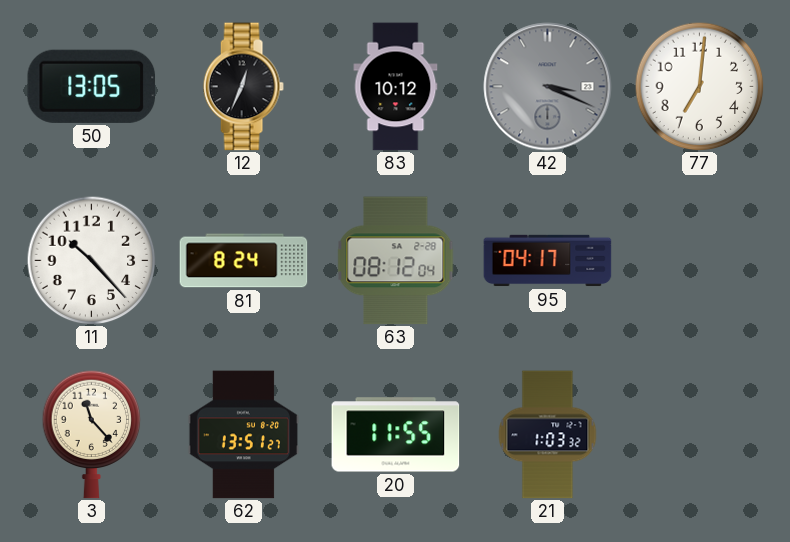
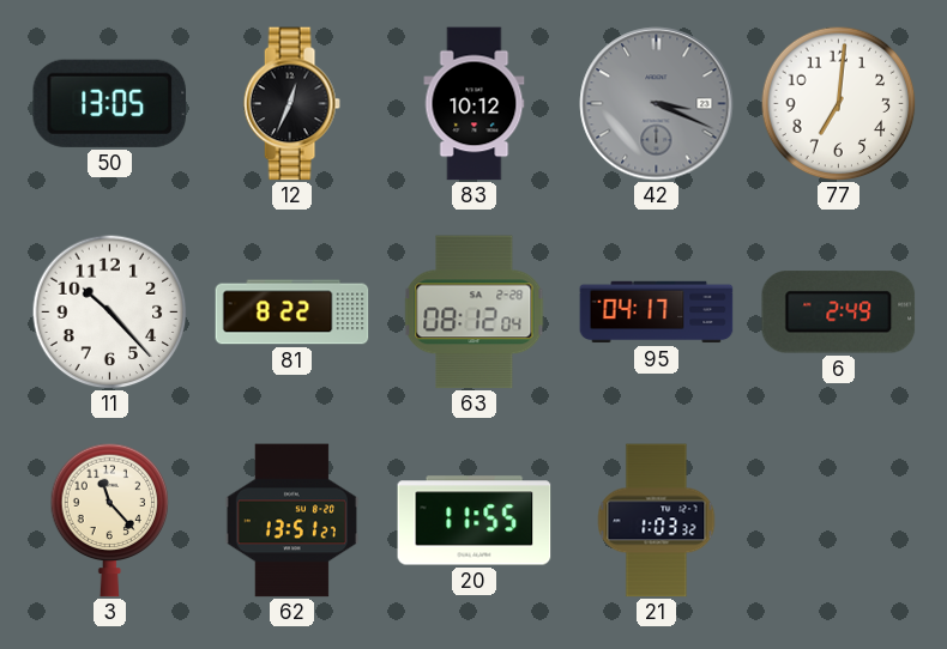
81: 8:24 -> 8:22 (292, 313)
6: none -> 2:49 (839, 313)
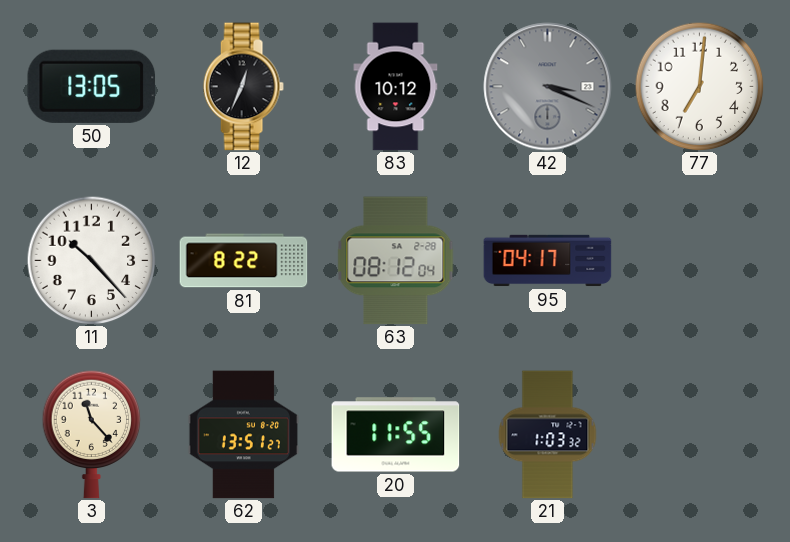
6: 2:49 -> none (839, 313)
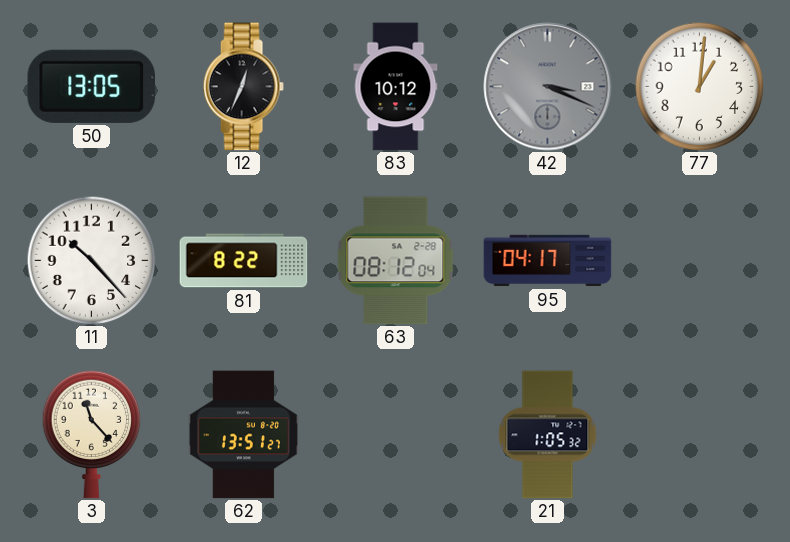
77: 7:01 -> 1:01 (699, 86)
20: 11:55 -> none (396, 435)
21: 1:03 -> 1:05 (548, 435)
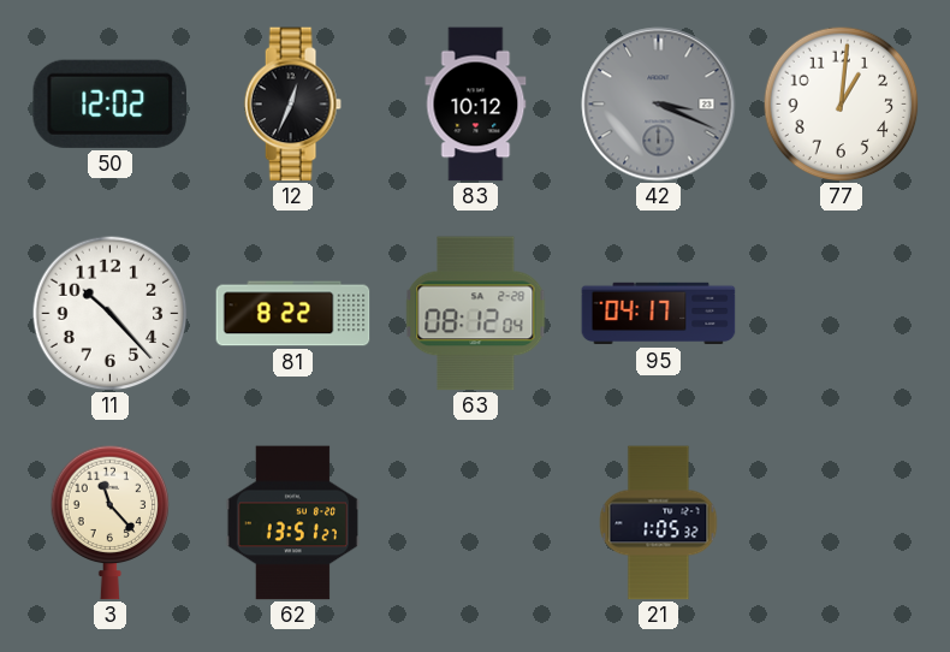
50: 13:05 -> 12:02 (111, 103)
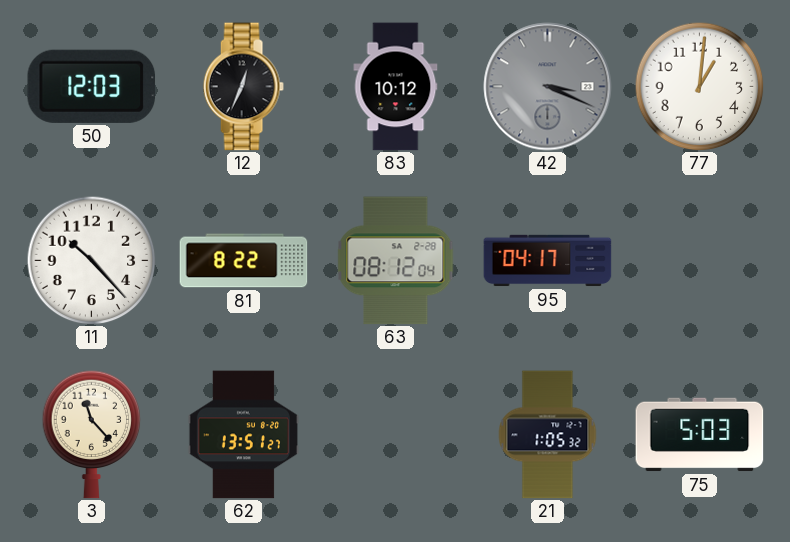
50: 12:02 -> 12:03 (92, 86)
75: none -> 5:03 (700, 435)
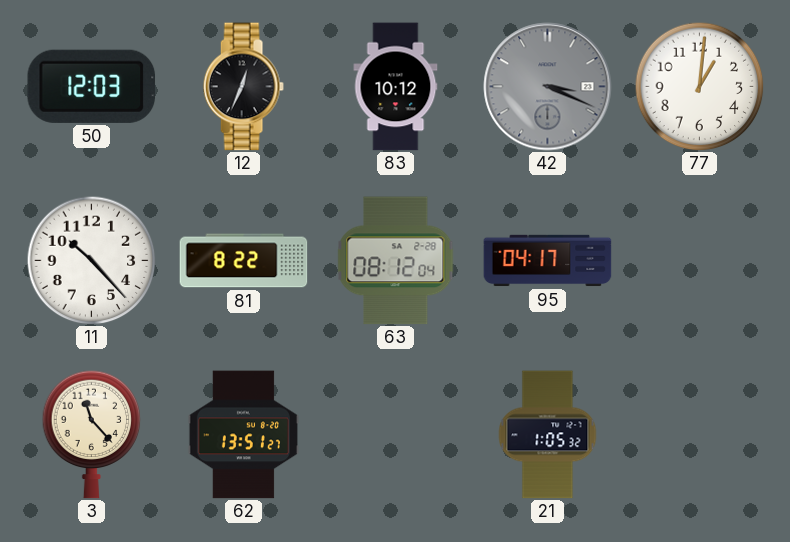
75: 5:03 -> none (700, 435)
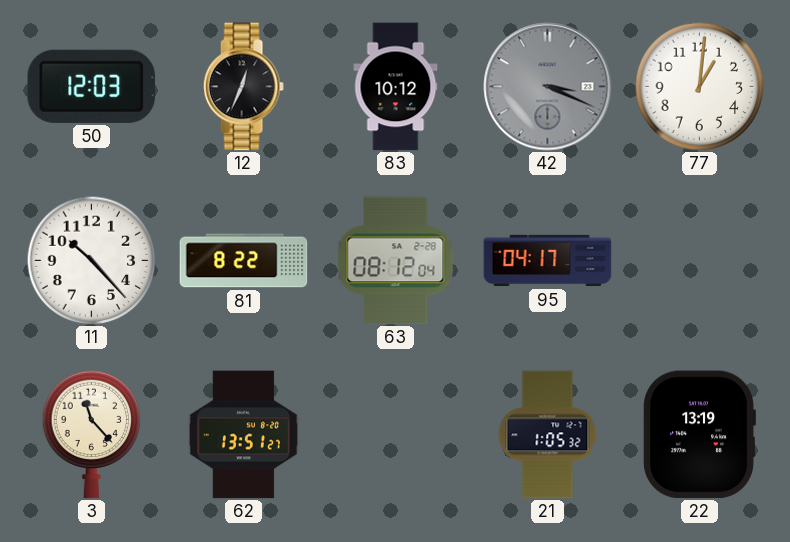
22: none -> 13:19 (699, 435)
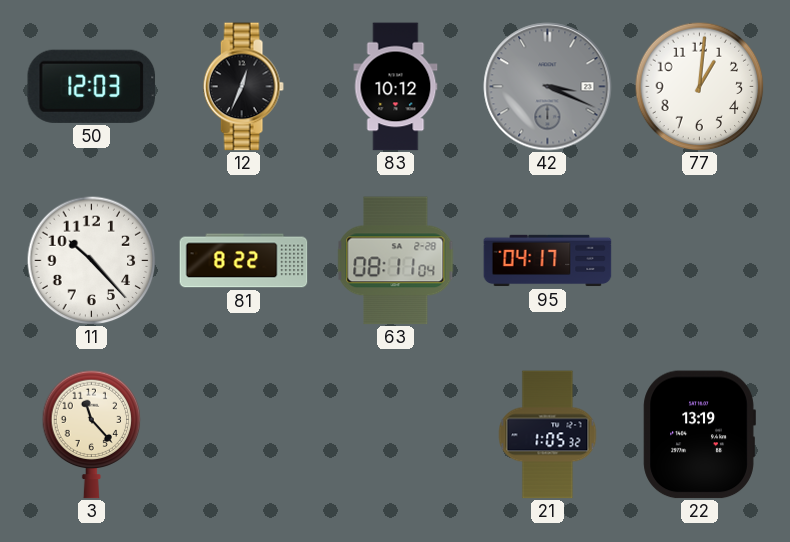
63: 08:12 -> 08:11 (396, 261)
62: 13:51 -> none (243, 435)
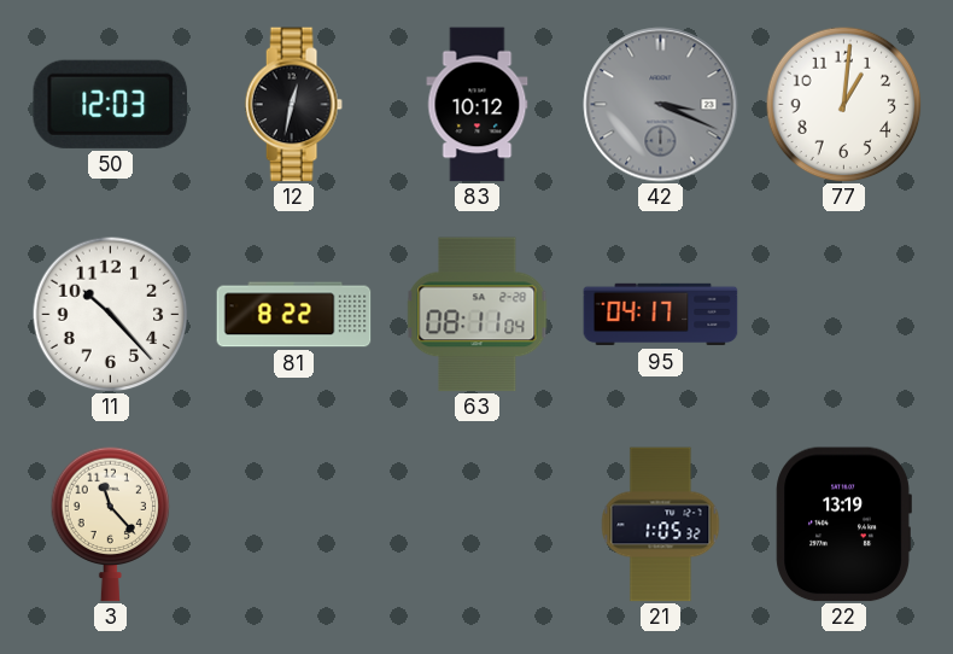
12: 12:34 -> 12:32 (293, 105)
